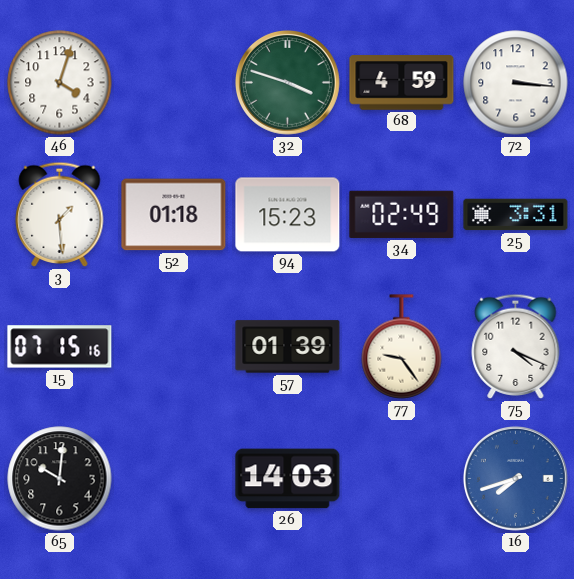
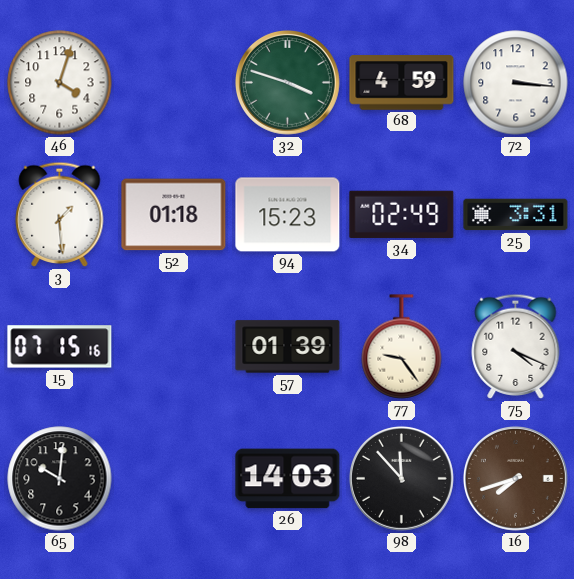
98: none -> 11:53 (401, 478)
16 dial: blue -> brown (515, 478)
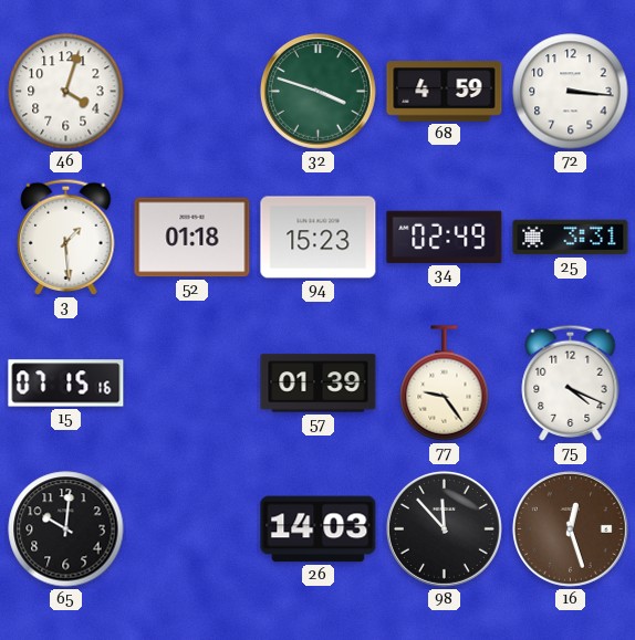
16: 7:42 -> 12:27 (570, 528)
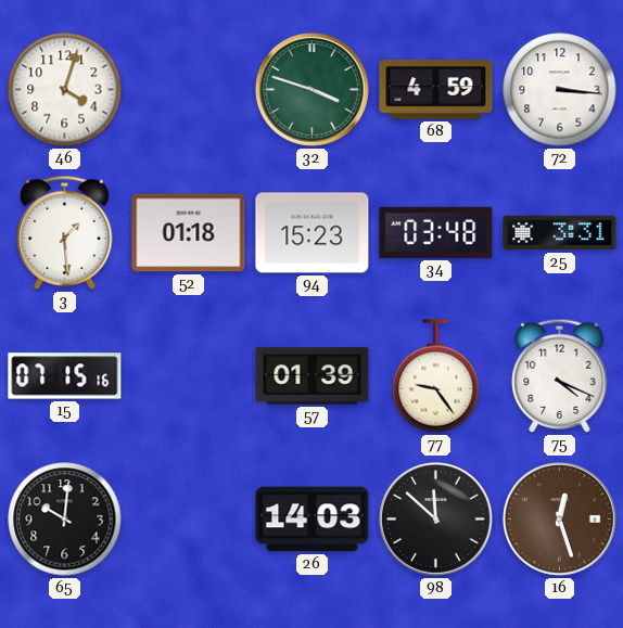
34: 02:49 -> 03:48 (436, 232)
98: 11:53 -> 11:52 (435, 518)
